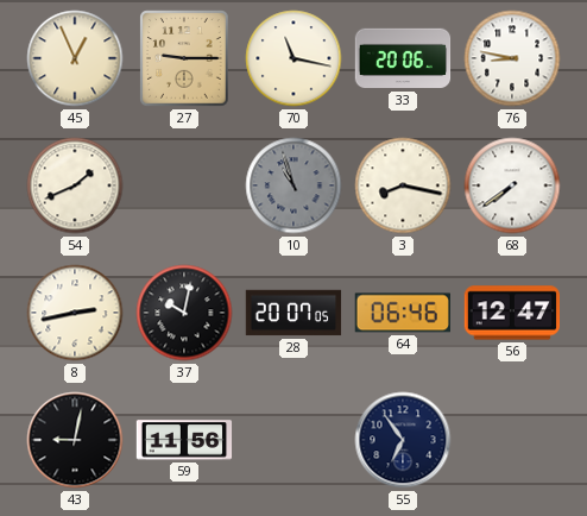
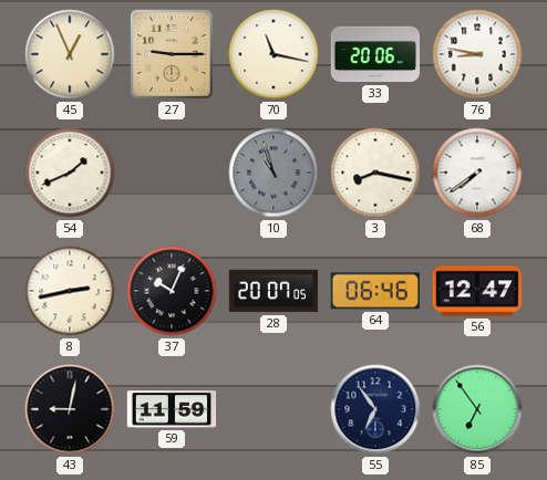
37: 10:02 -> 10:04 (172, 291)
59: 11:56 -> 11:59 (172, 409)
85: none -> 6:54 (477, 409)
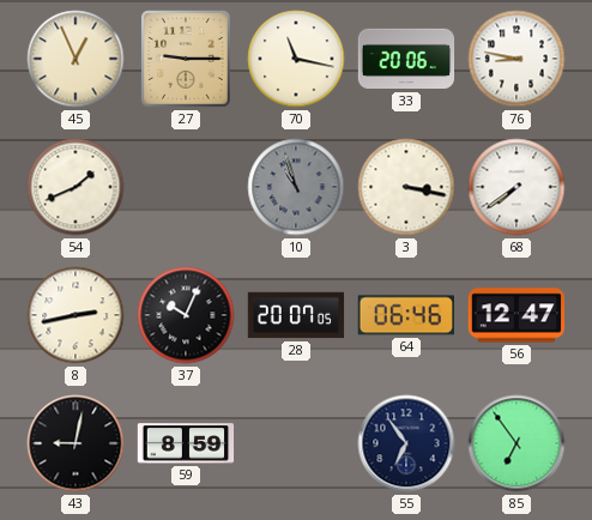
3: 8:17 -> 3:17 (406, 187)
59: 11:59 -> 8:59 (186, 443)
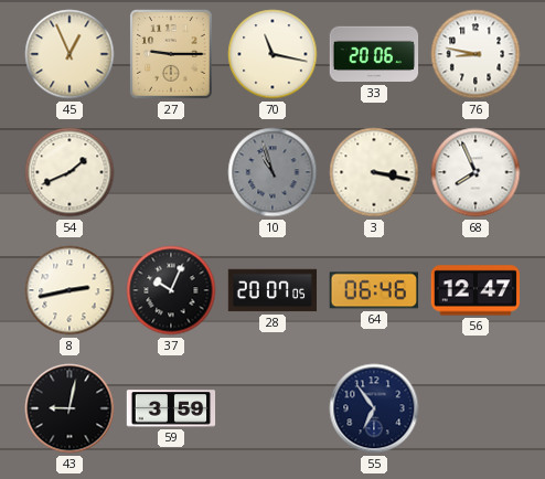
68: 7:39 -> 7:56 (475, 172)
59: 8:59 -> 3:59 (171, 408)
85: 6:54 -> none (517, 443)
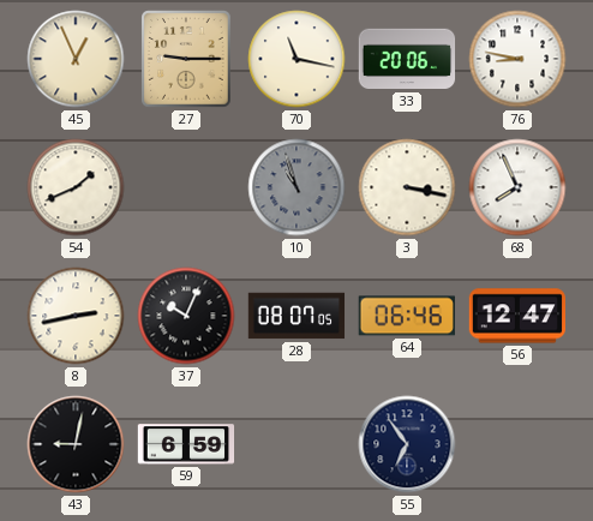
28: 20:07 -> 08:07 (296, 316)
59: 3:59 -> 6:59 (186, 444)
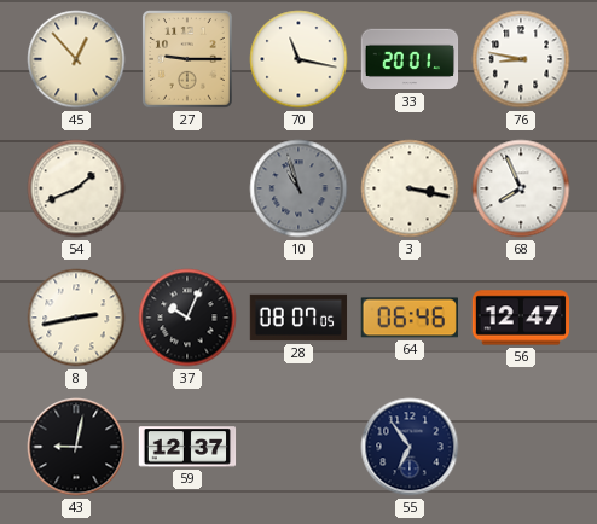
45: 12:56 -> 12:53 (76, 59)
33: 20:06 -> 20:01 (410, 59)
59: 6:59 -> 12:37 (187, 447)
